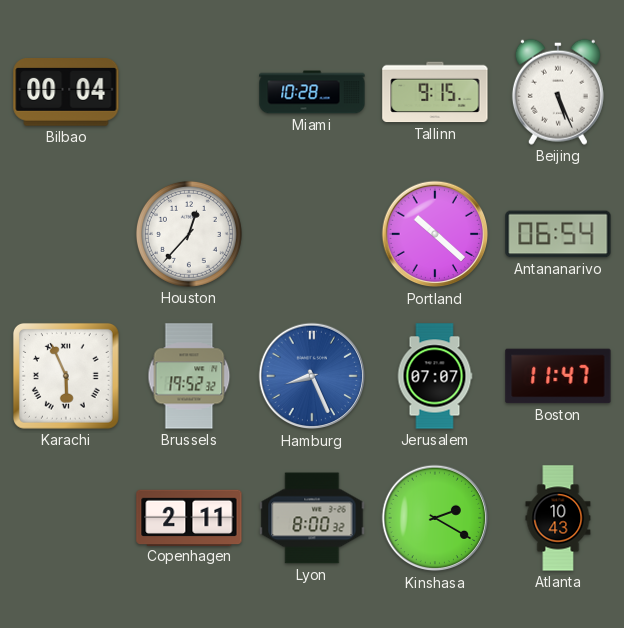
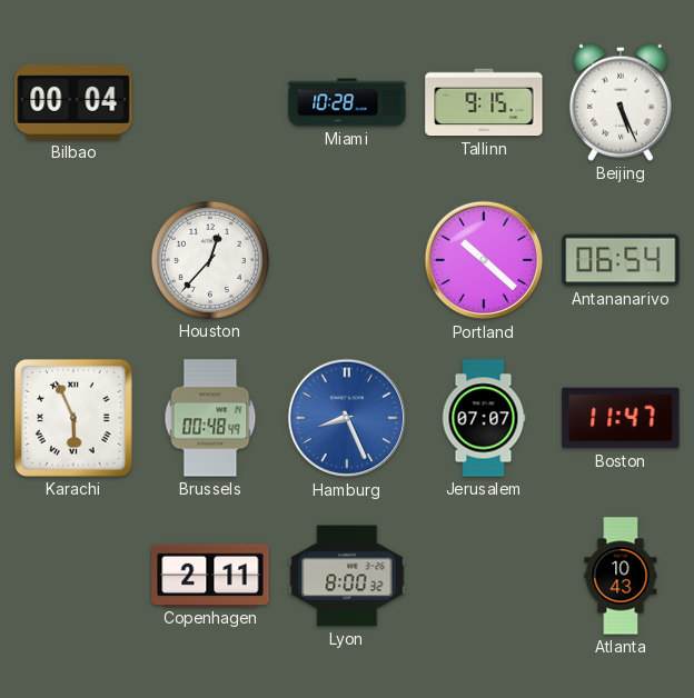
Brussels: 19:52 -> 00:48 (210, 418)
Kinshasa: 2:20 -> none (435, 518)
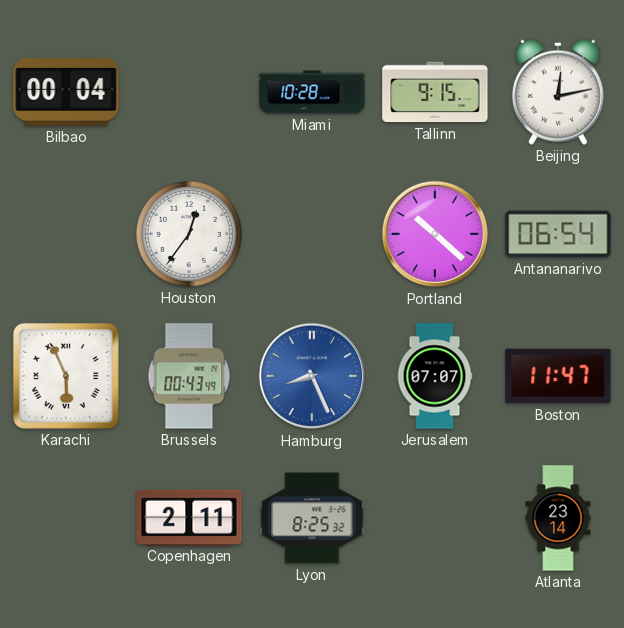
Beijing: 5:26 -> 12:13 (558, 92)
Houston: 12:37 -> 12:36 (189, 234)
Brussels: 00:48 -> 00:43 (189, 376)
Lyon: 8:00 -> 8:25 (312, 518)
Atlanta: 10:43 -> 23:14 (558, 518)
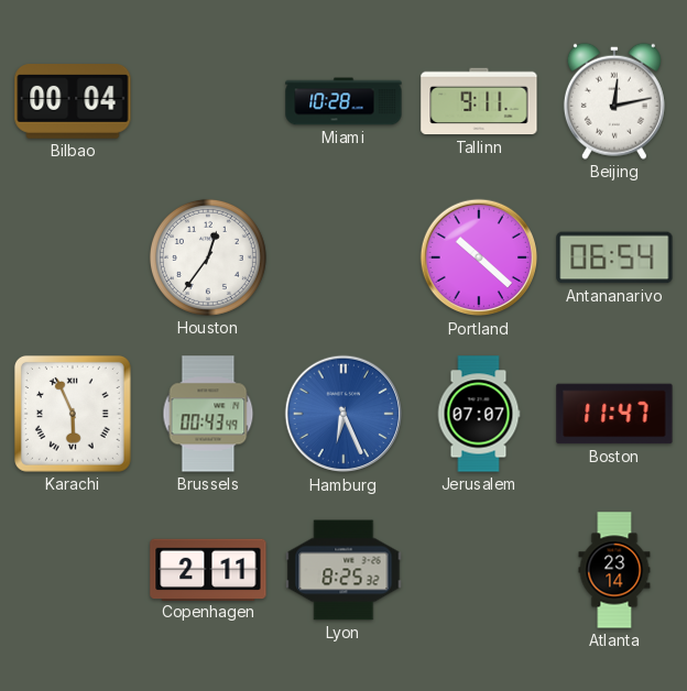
Tallinn: 9:15 -> 9:11 (479, 101)
Hamburg: 8:26 -> 6:26 (343, 414)
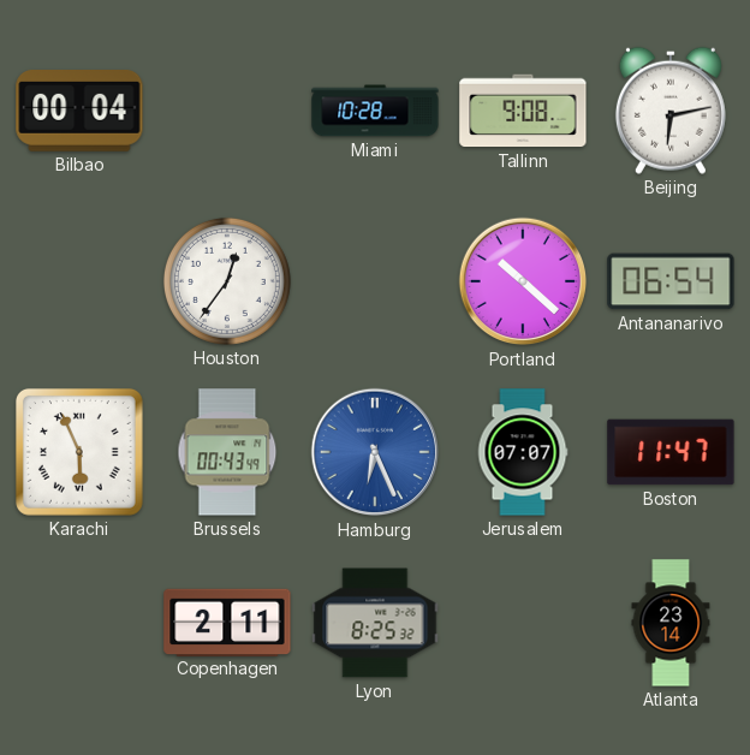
Tallinn: 9:11 -> 9:08 (523, 111)
Beijing: 12:13 -> 6:13 (671, 111)
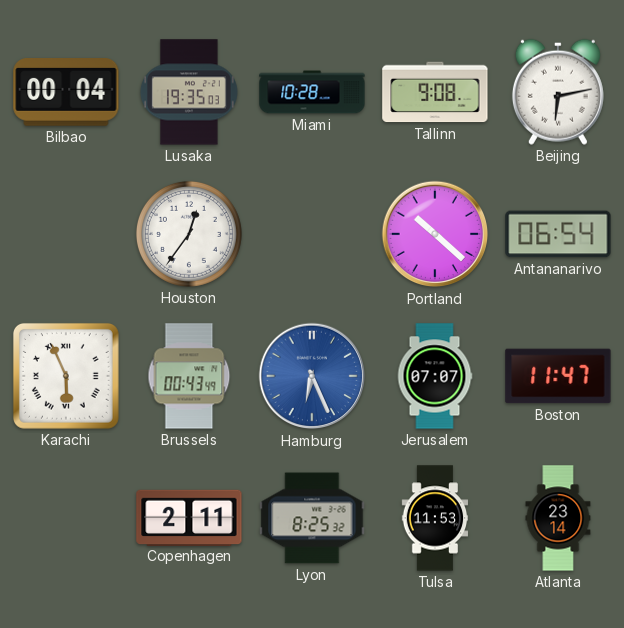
Lusaka: none -> 19:35 (189, 92)
Tulsa: none -> 11:53 (435, 518)
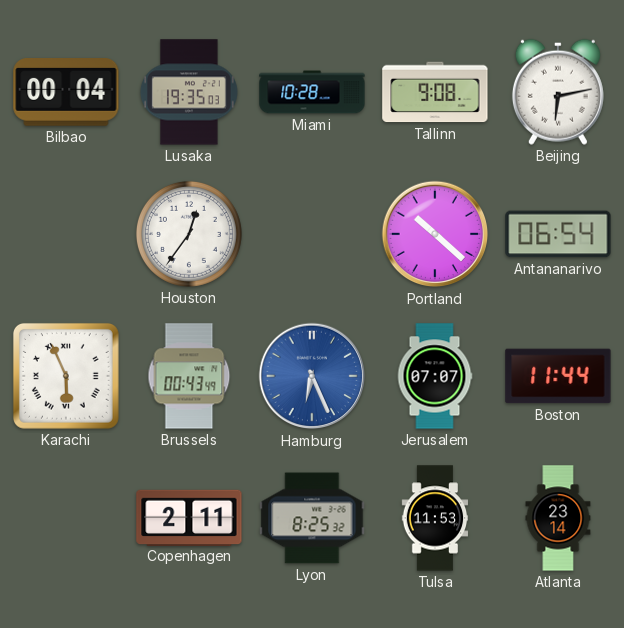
Boston: 11:47 -> 11:44 (558, 376)
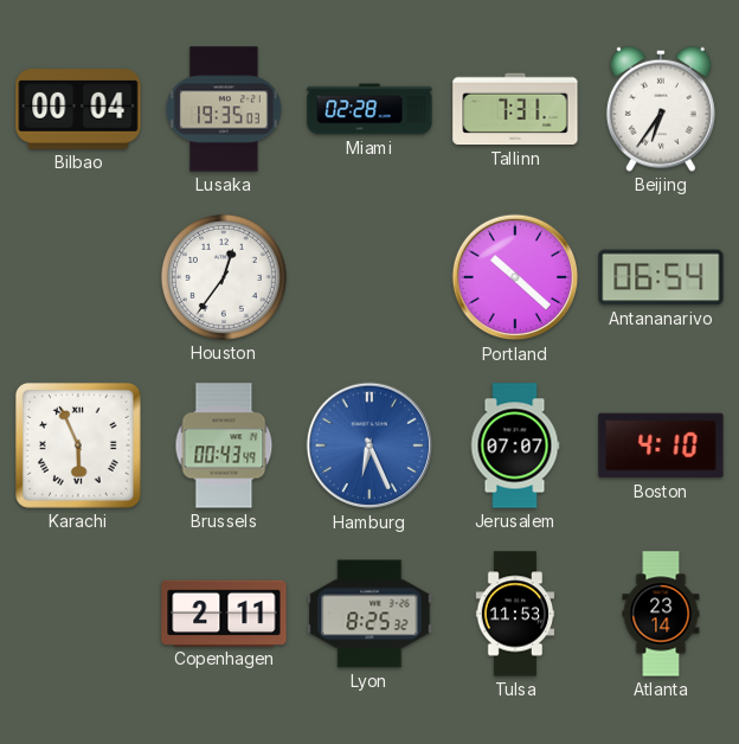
Miami: 10:28 -> 02:28 (369, 109)
Tallinn: 9:08 -> 7:31 (515, 109)
Beijing: 6:13 -> 6:36 (661, 109)
Boston: 11:44 -> 4:10 (661, 445)
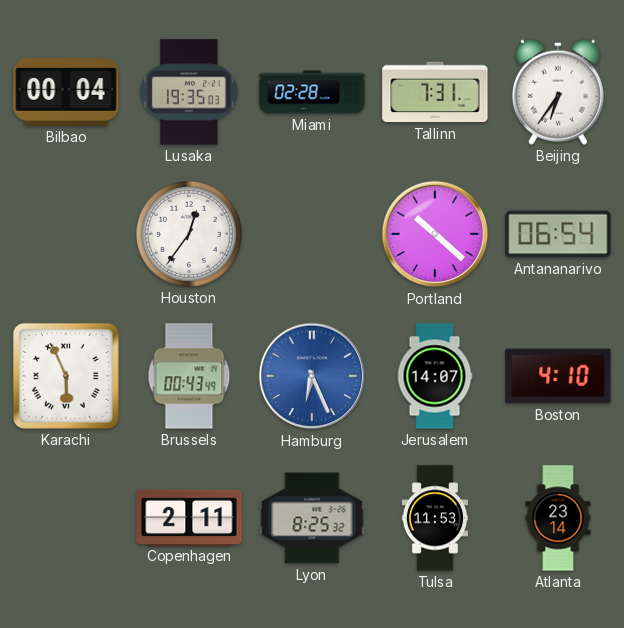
Jerusalem: 07:07 -> 14:07 (435, 376)
